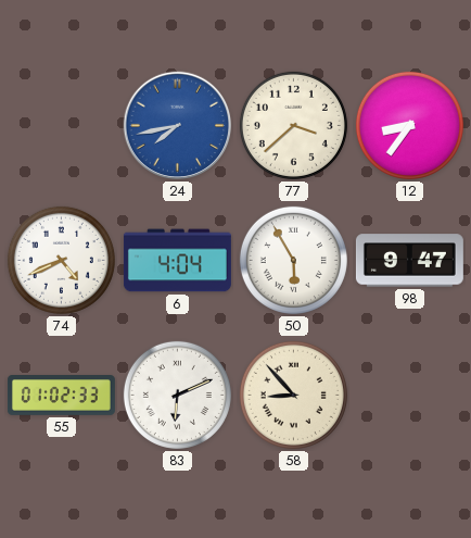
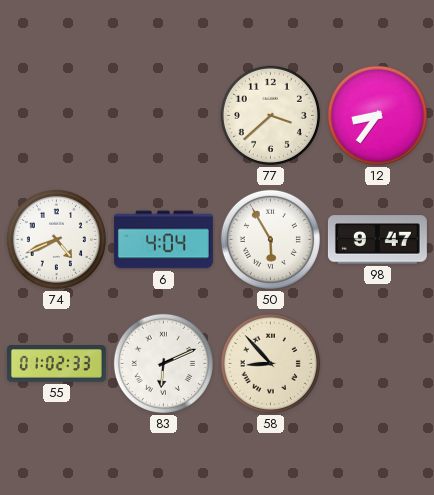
24: 7:43 -> none (178, 126)
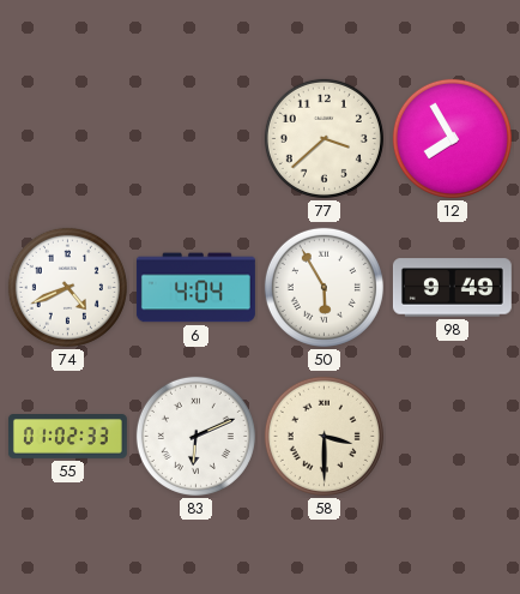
12: 8:36 -> 7:55 (452, 138)
98: 9:47 -> 9:49 (452, 288)
58: 8:53 -> 3:30 (324, 436)
